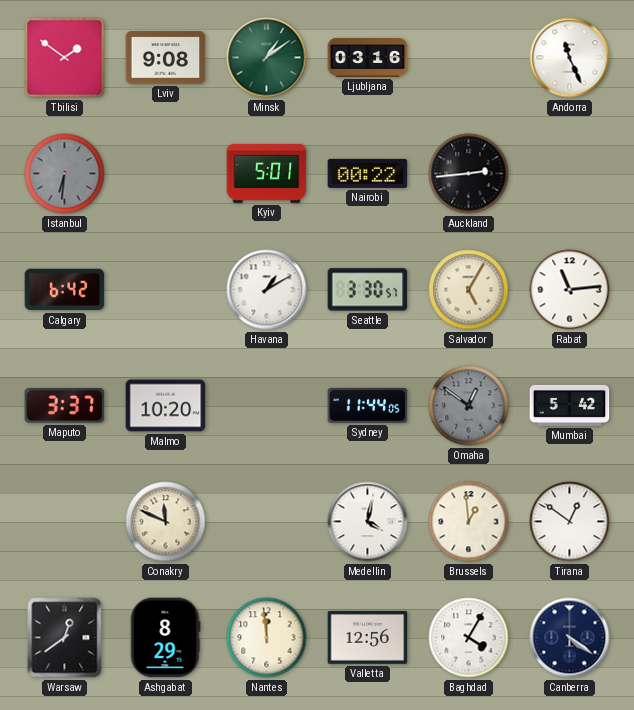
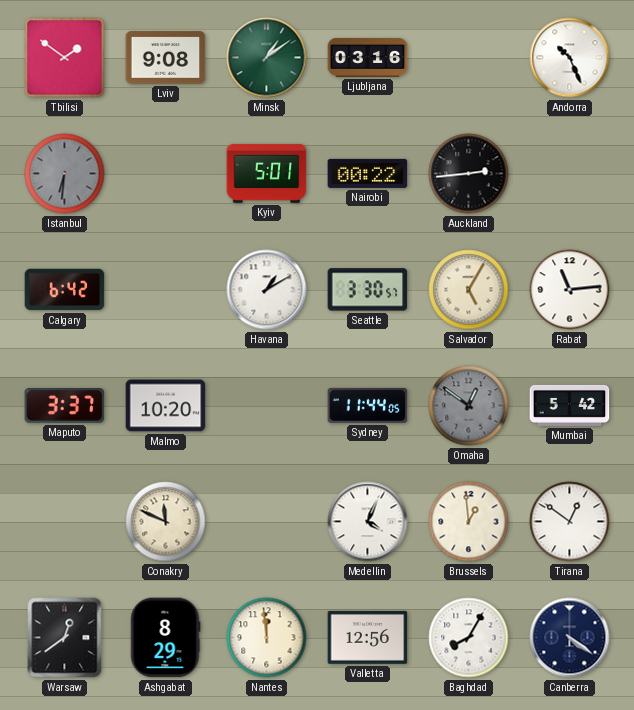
Andorra: 11:26 -> 10:26 (570, 58)
Medellin: 4:02 -> 4:04 (368, 522)
Baghdad: 4:05 -> 8:05 (469, 638)
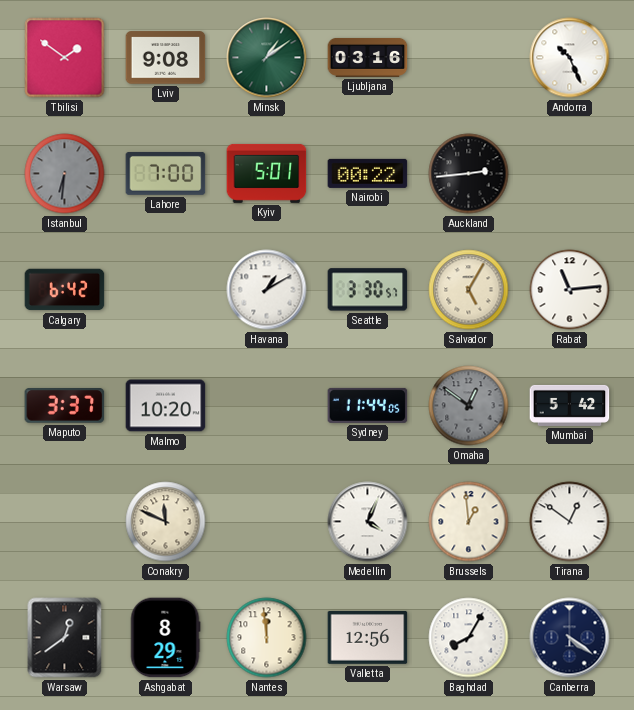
Lahore: none -> 7:00 (166, 173)
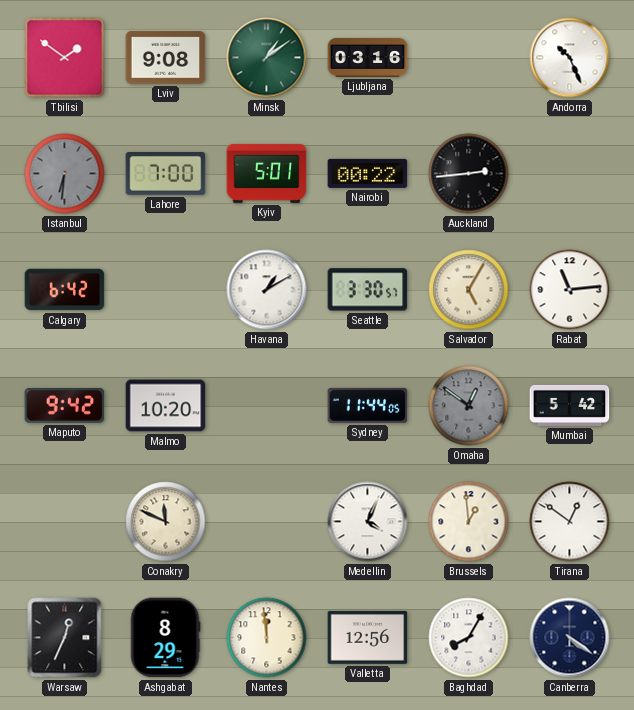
Maputo: 3:37 -> 9:42 (65, 406)
Warsaw: 12:39 -> 12:34 (65, 638)
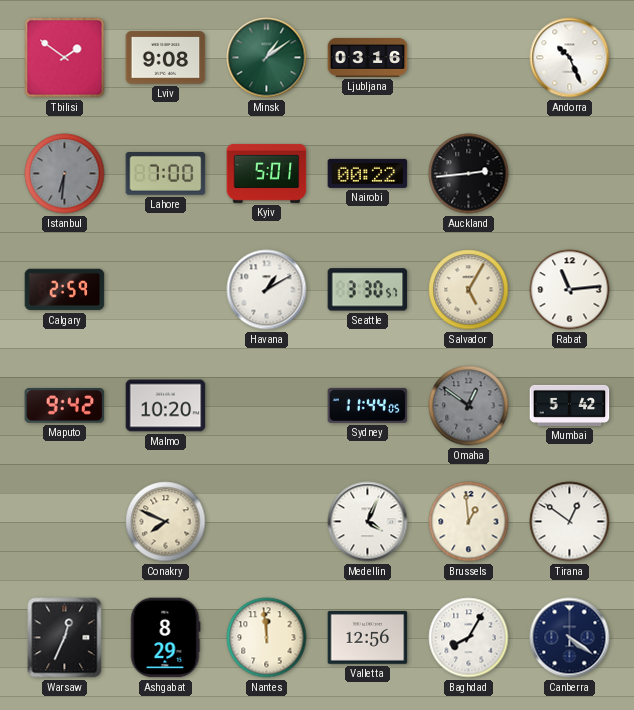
Calgary: 6:42 -> 2:59 (65, 290)
Conakry: 11:49 -> 7:49 (166, 522)
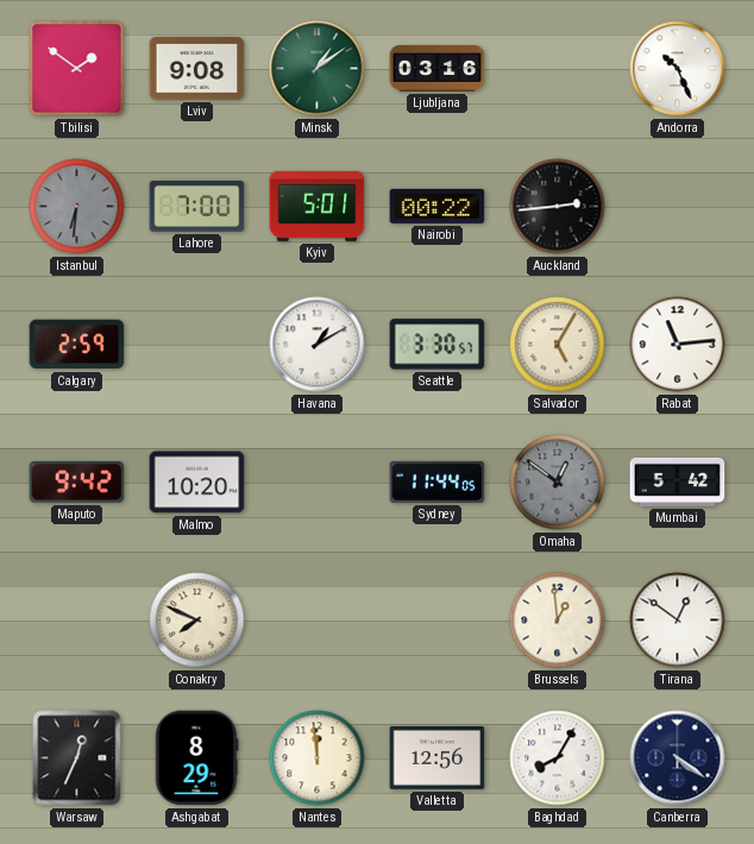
Medellin: 4:04 -> none (368, 522)
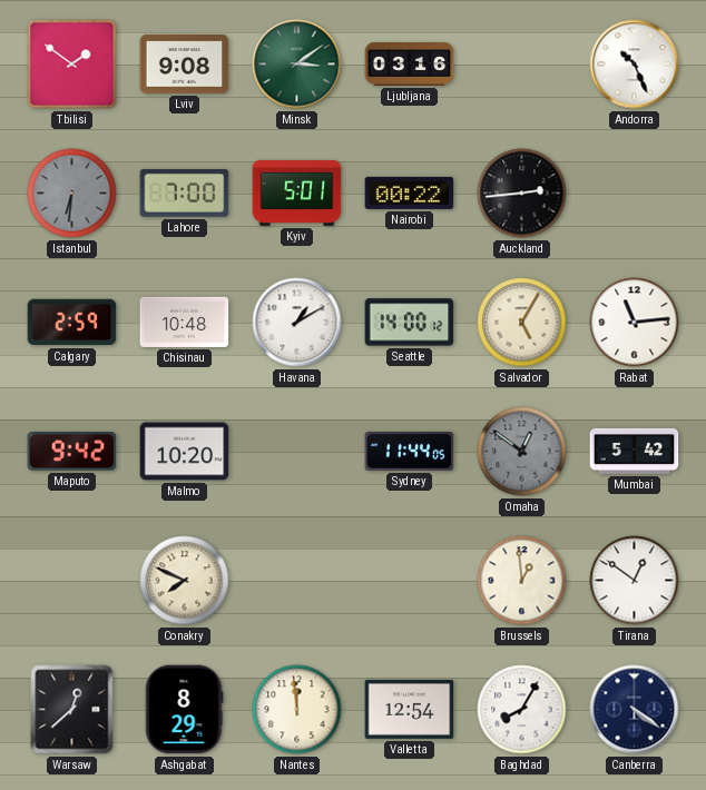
Minsk: 1:09 -> 3:09 (297, 65)
Chisinau: none -> 10:48 (185, 322)
Seattle: 3:30 -> 14:00 (410, 323)
Warsaw: 12:34 -> 12:38 (72, 710)
Valletta: 12:56 -> 12:54 (410, 710)
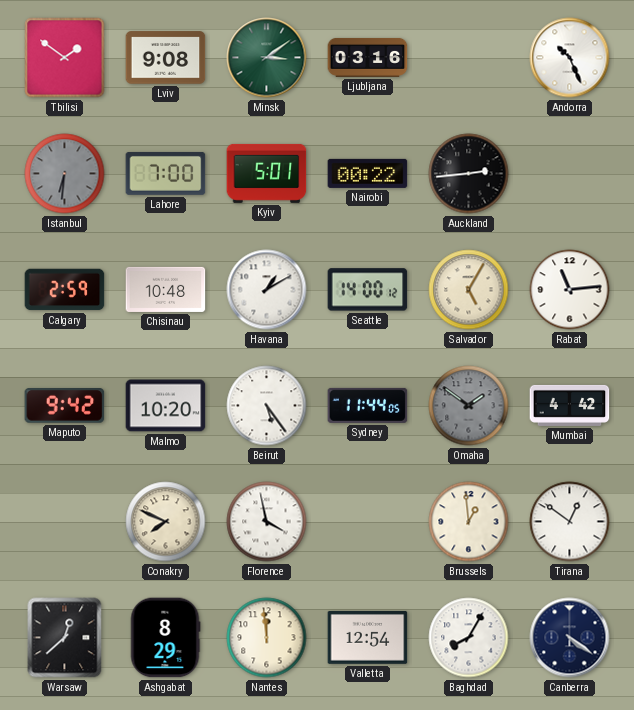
Beirut: none -> 5:24 (267, 406)
Omaha: 12:51 -> 1:51 (469, 406)
Mumbai: 5:42 -> 4:42 (570, 405)
Florence: none -> 3:58 (267, 522)
